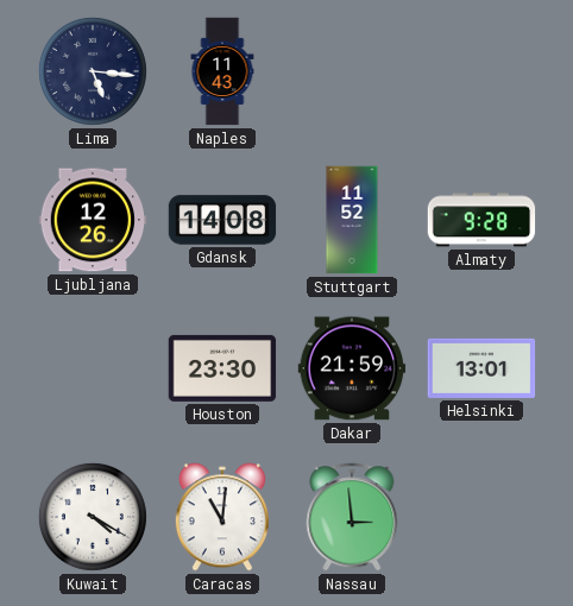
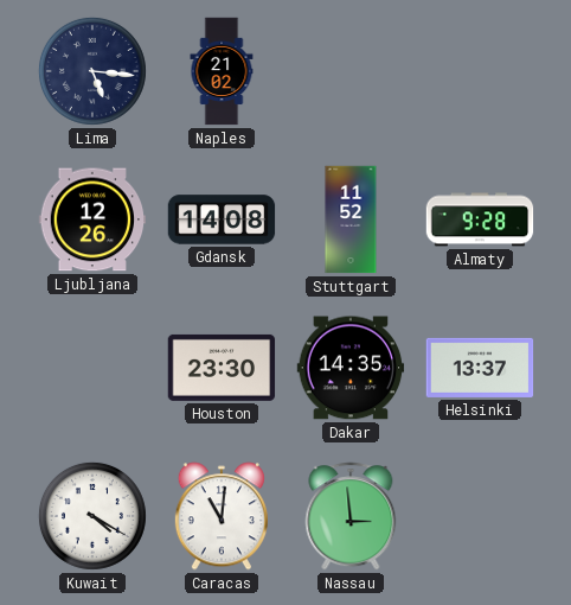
Naples: 11:43 -> 21:02 (222, 71)
Dakar: 21:59 -> 14:35 (351, 368)
Helsinki: 13:01 -> 13:37 (480, 368)
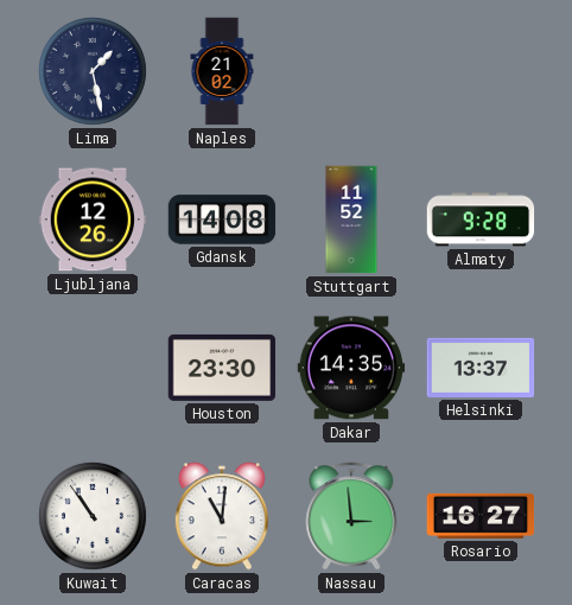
Lima: 5:16 -> 1:28 (93, 71)
Kuwait: 4:20 -> 10:54 (93, 516)
Rosario: none -> 16:27 (481, 516)
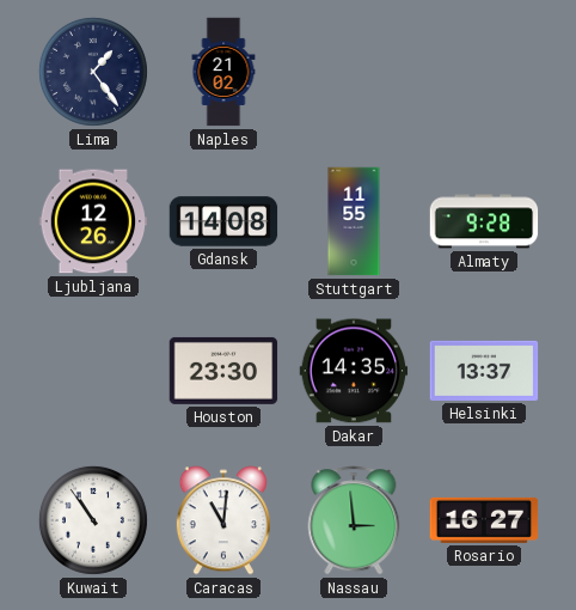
Lima: 1:28 -> 1:24 (93, 72)
Stuttgart: 11:52 -> 11:55 (354, 221)
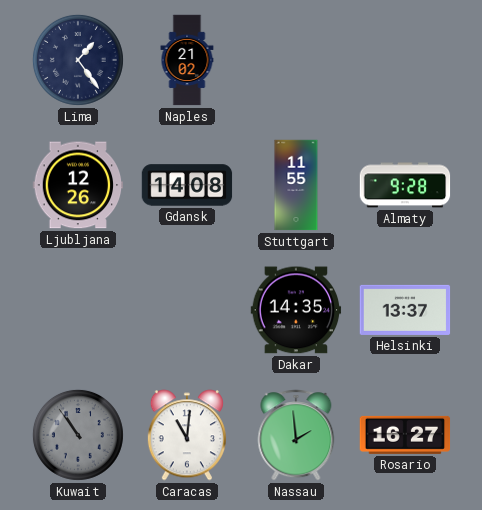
Houston: 23:30 -> none (223, 371)
Kuwait dial: white -> grey (78, 435)
Nassau: 2:59 -> 1:59 (296, 435)
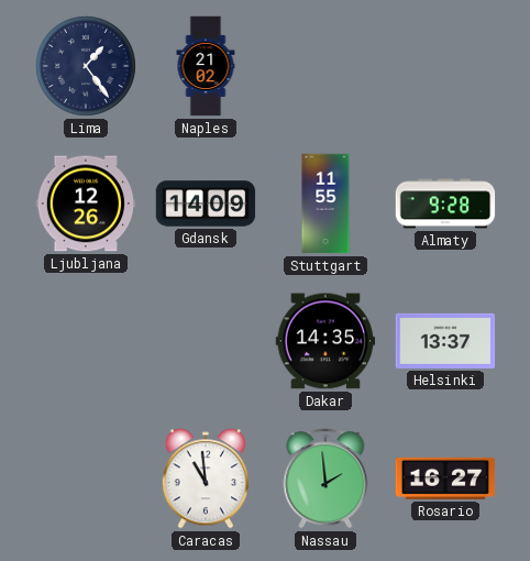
Gdansk: 14:08 -> 14:09 (206, 204)
Kuwait: 10:54 -> none (78, 435)
Caracas: 11:01 -> 10:59 (206, 479)
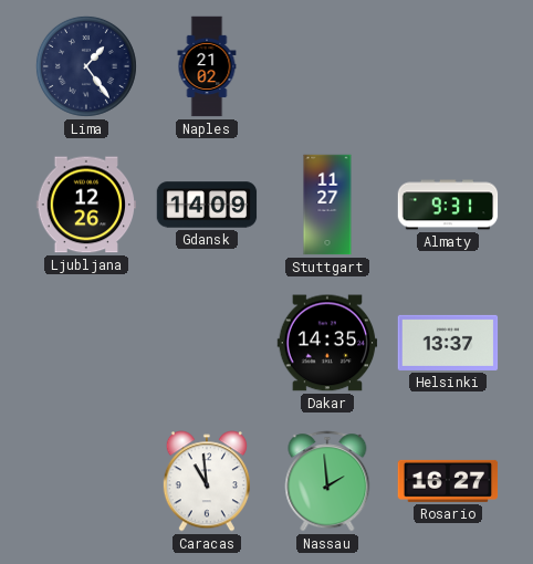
Stuttgart: 11:55 -> 11:27 (327, 205)
Almaty: 9:28 -> 9:31 (448, 205)
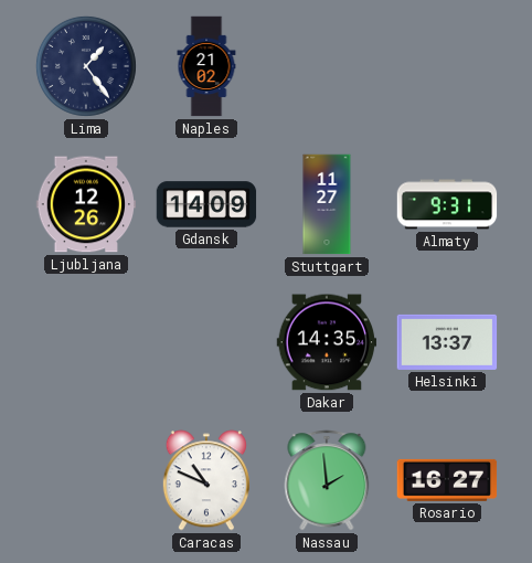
Caracas: 10:59 -> 10:49 (206, 480)
